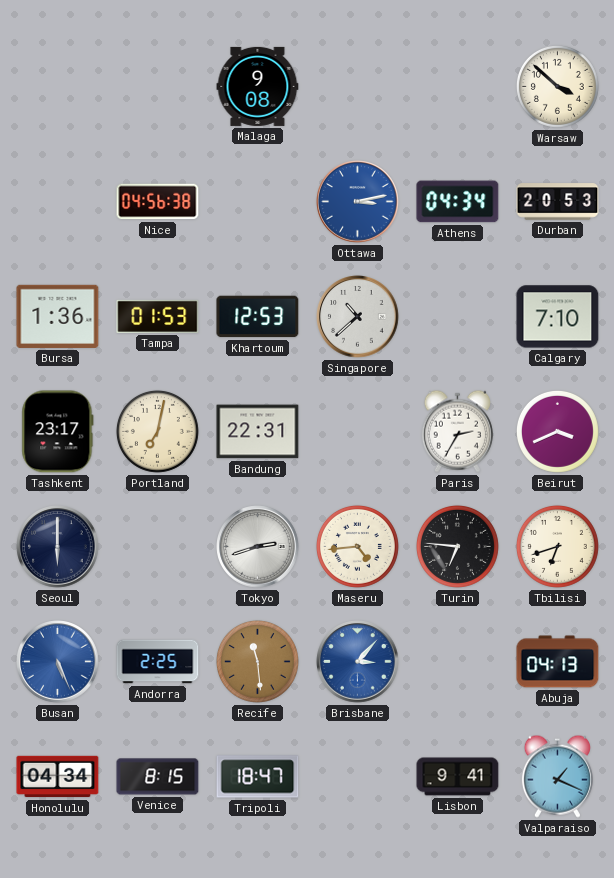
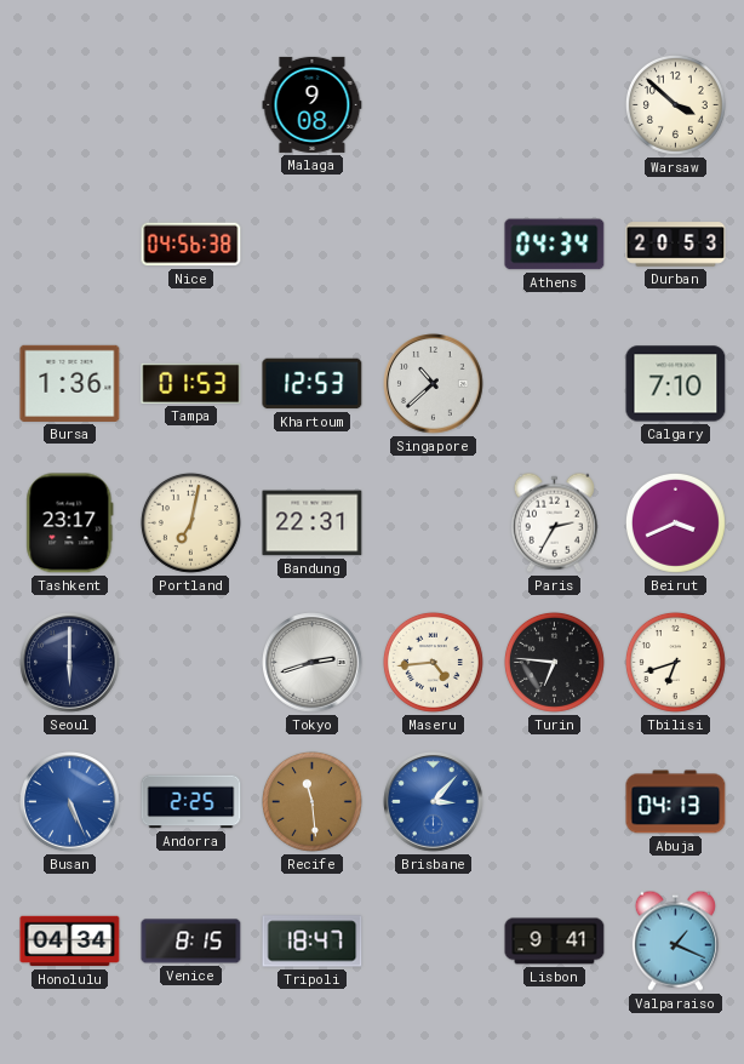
Ottawa: 3:13 -> none (358, 202)
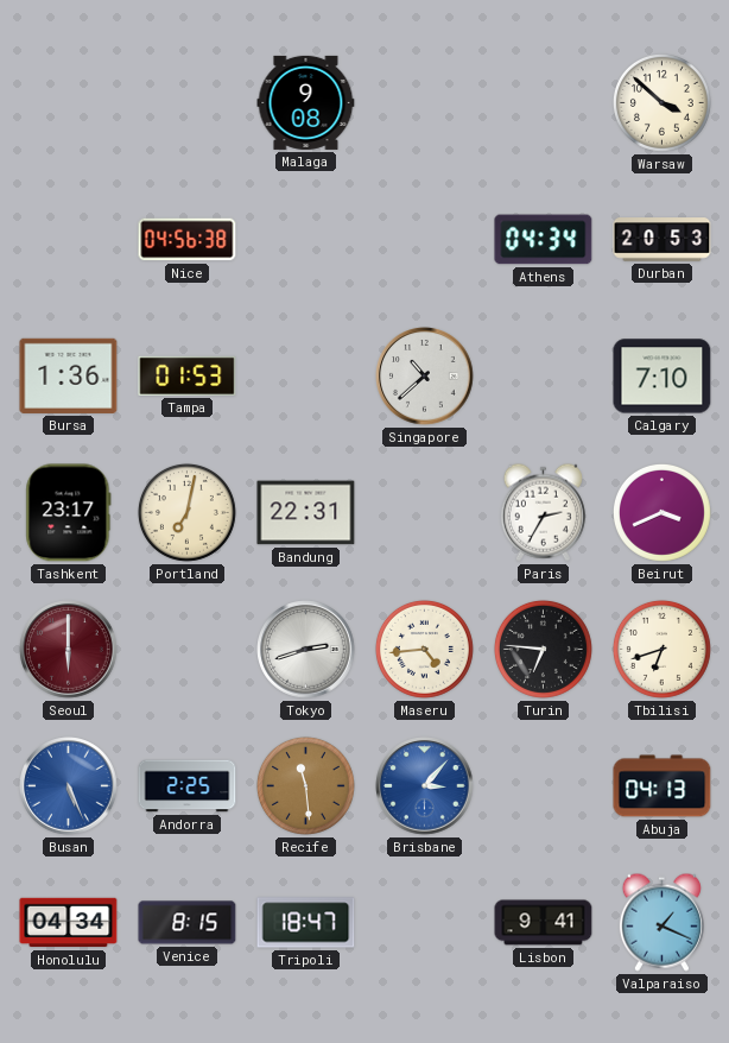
Khartoum: 12:53 -> none (313, 384)
Seoul dial: navy -> burgundy (69, 650)
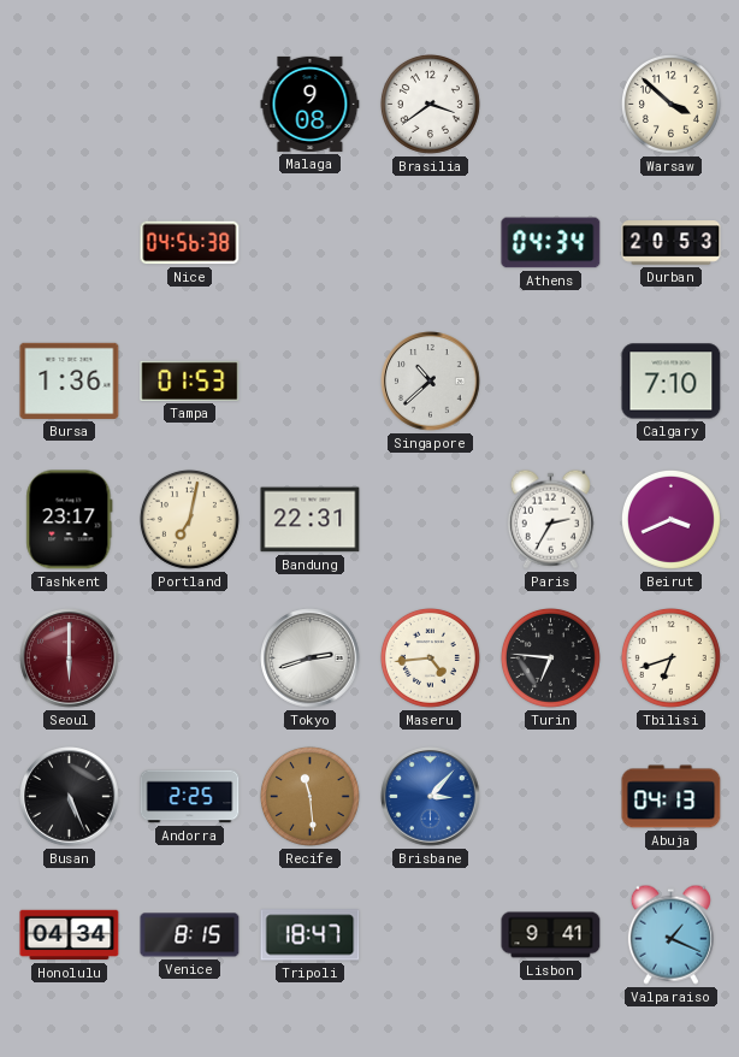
Brasilia: none -> 3:39 (430, 104)
Busan dial: blue -> black (70, 797)
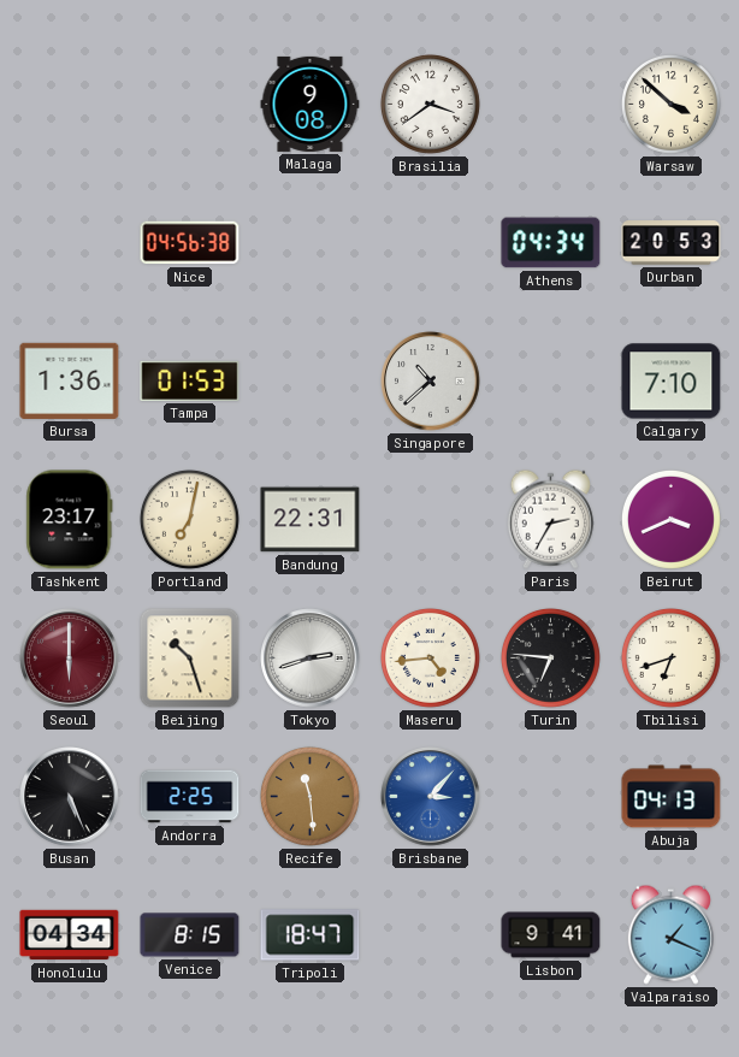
Beijing: none -> 10:27 (190, 659)
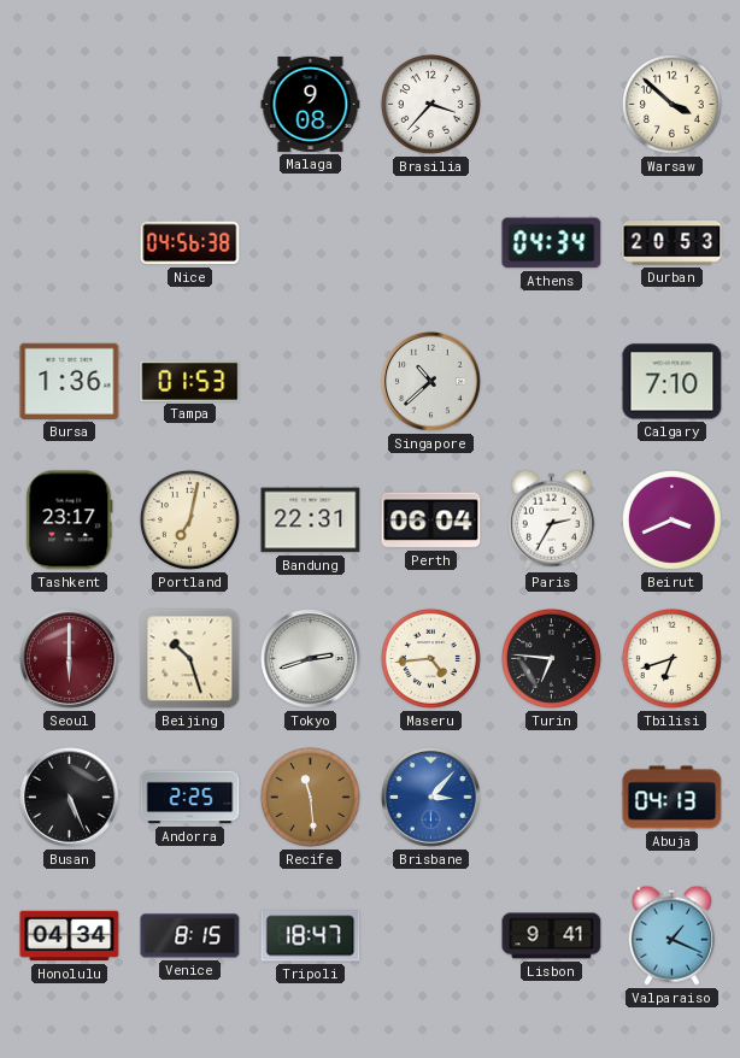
Brasilia: 3:39 -> 3:37 (430, 104)
Perth: none -> 06:04 (431, 521)
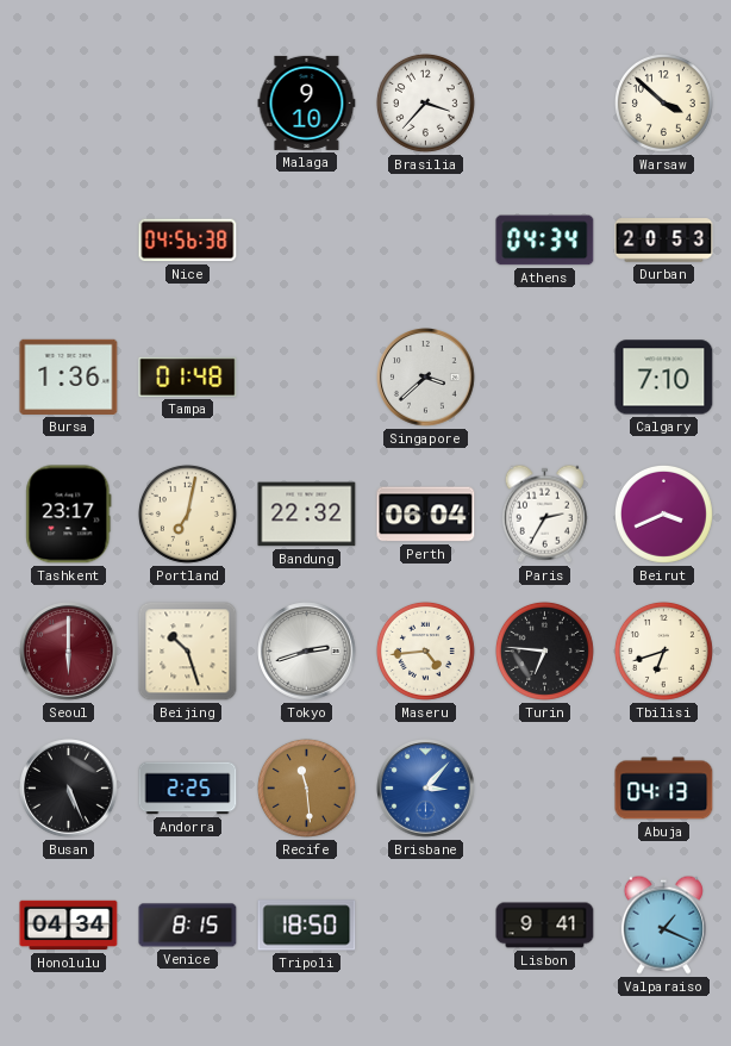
Malaga: 9:08 -> 9:10 (307, 102)
Tampa: 01:53 -> 01:48 (188, 376)
Singapore: 10:38 -> 3:38 (426, 378)
Bandung: 22:31 -> 22:32 (307, 515)
Tripoli: 18:47 -> 18:50 (307, 926)
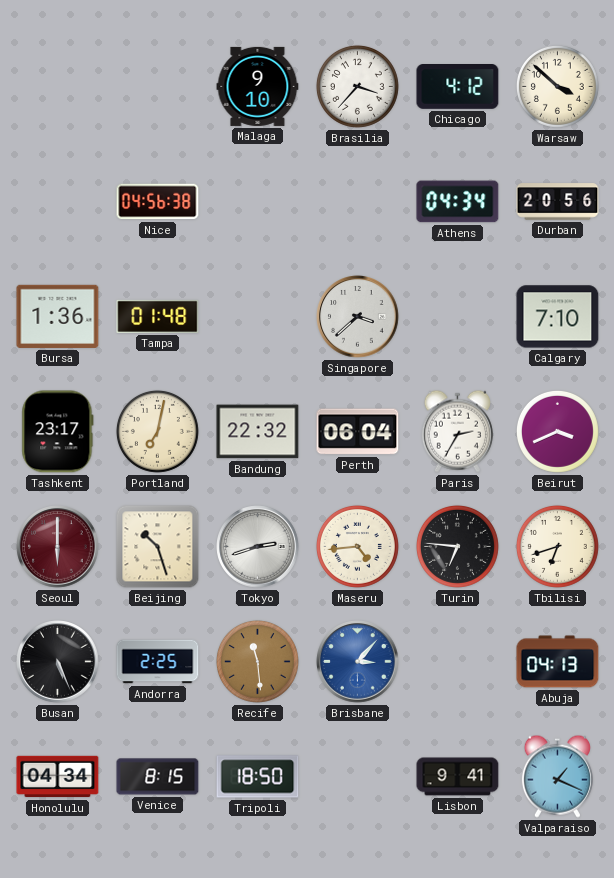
Chicago: none -> 4:12 (458, 87)
Durban: 20:53 -> 20:56 (558, 202)
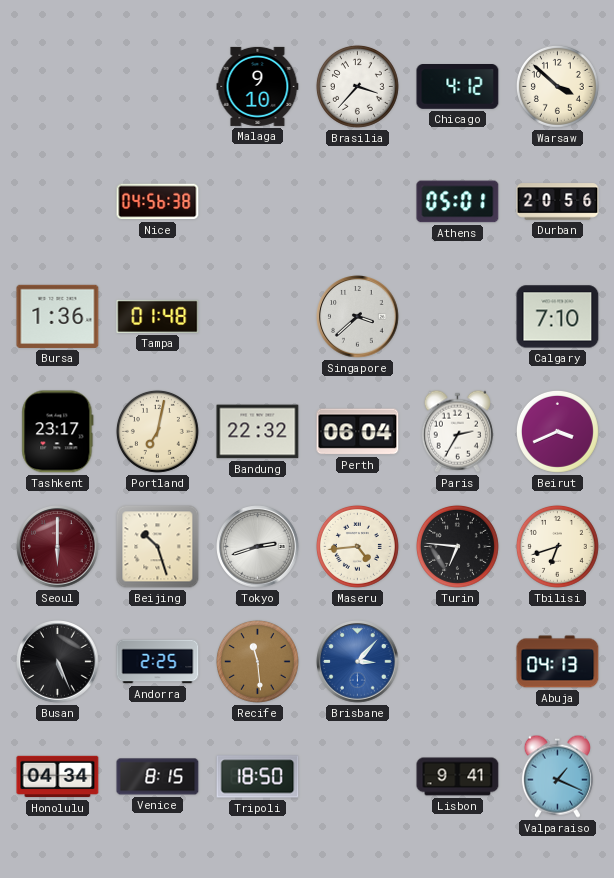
Athens: 04:34 -> 05:01 (458, 202)
